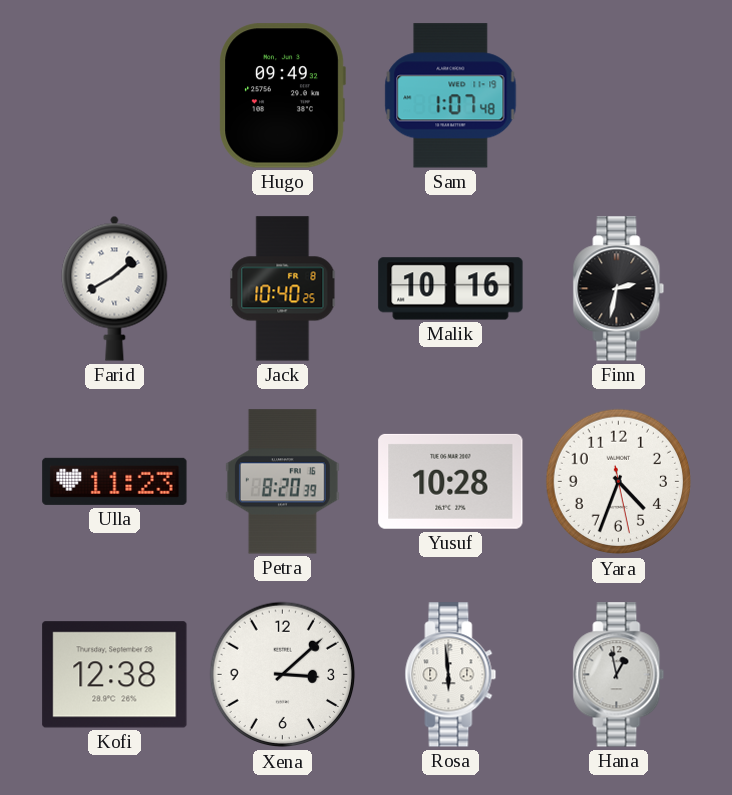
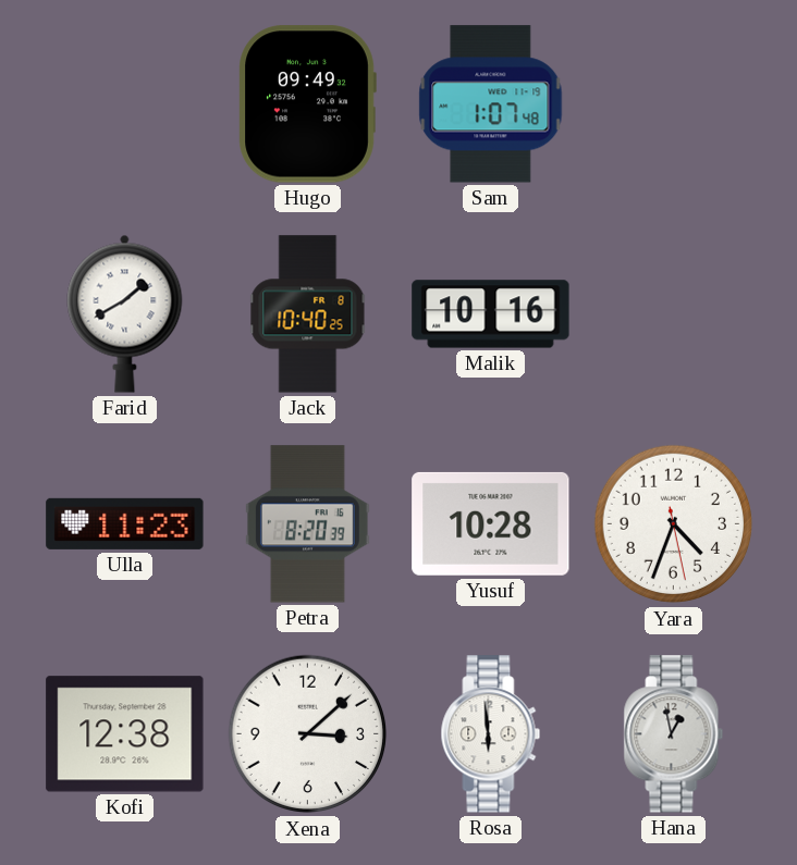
Finn: 2:32 -> none (619, 289)
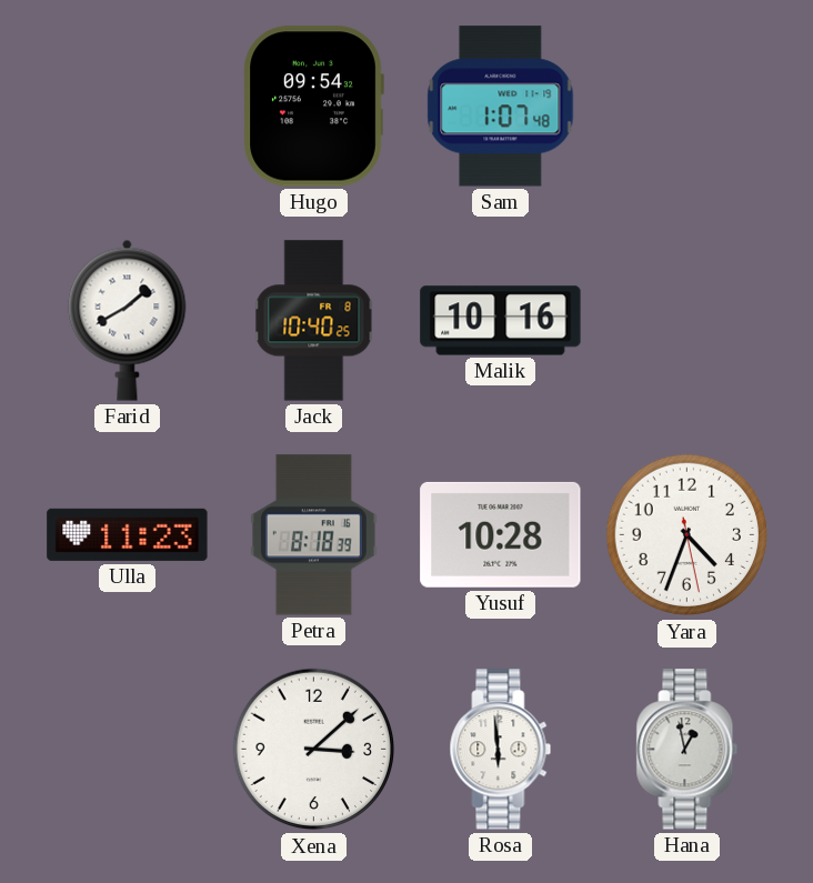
Hugo: 09:49 -> 09:54 (313, 107)
Petra: 8:20 -> 8:18 (313, 535)
Kofi: 12:38 -> none (125, 734)
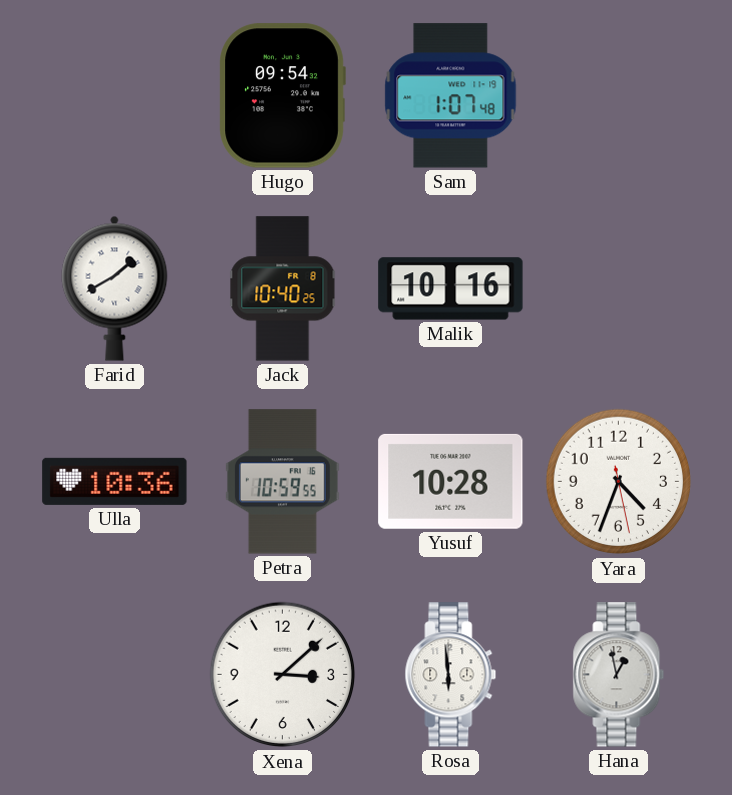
Ulla: 11:23 -> 10:36 (115, 481)
Petra: 8:18 -> 10:59 (282, 482)
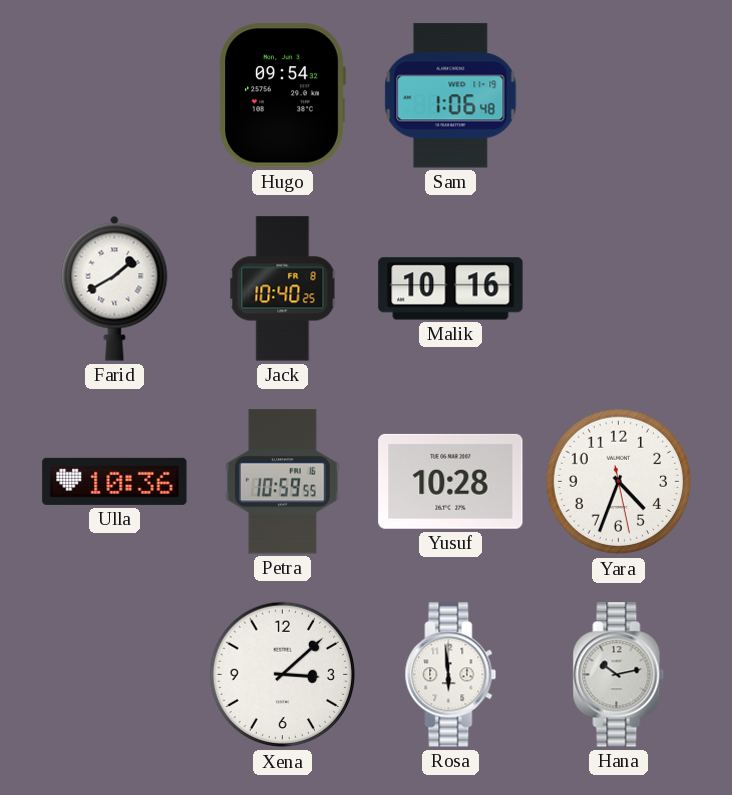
Sam: 1:07 -> 1:06 (451, 96)
Hana: 12:58 -> 10:13 (619, 675)
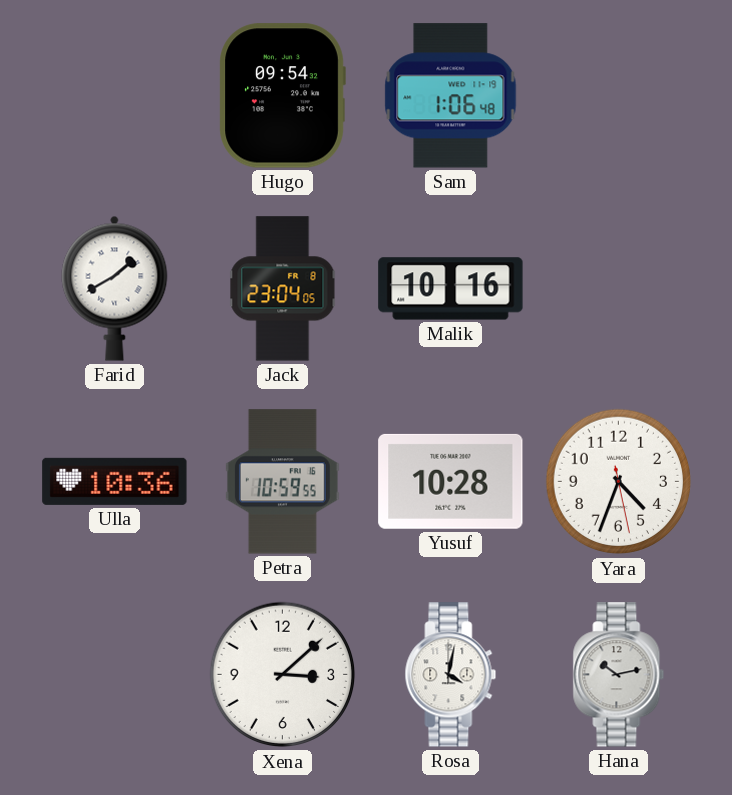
Jack: 10:40 -> 23:04 (283, 289)
Rosa: 5:59 -> 4:02 (451, 675)
